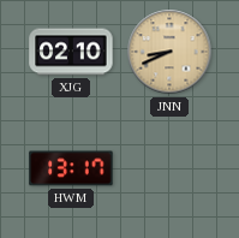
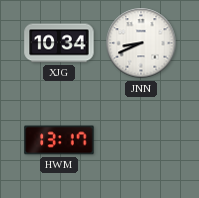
XJG: 02:10 -> 10:34 (59, 43)
JNN dial: champagne -> white (141, 43)
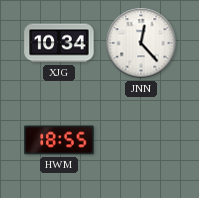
JNN: 8:41 -> 12:23 (141, 43)
HWM: 13:17 -> 18:55 (59, 140)
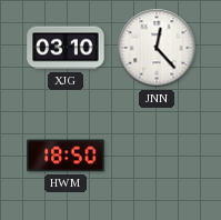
XJG: 10:34 -> 03:10 (66, 48)
HWM: 18:55 -> 18:50 (66, 156)
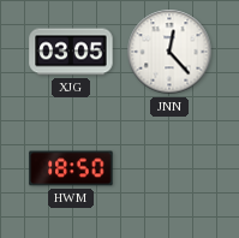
XJG: 03:10 -> 03:05 (71, 52)
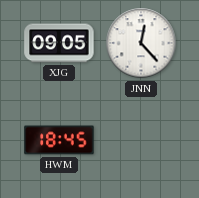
XJG: 03:05 -> 09:05 (59, 43)
HWM: 18:50 -> 18:45 (59, 140)
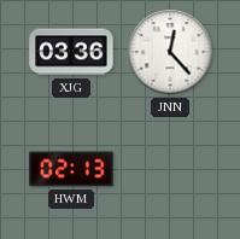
XJG: 09:05 -> 03:36 (71, 52)
HWM: 18:45 -> 02:13 (71, 169)
